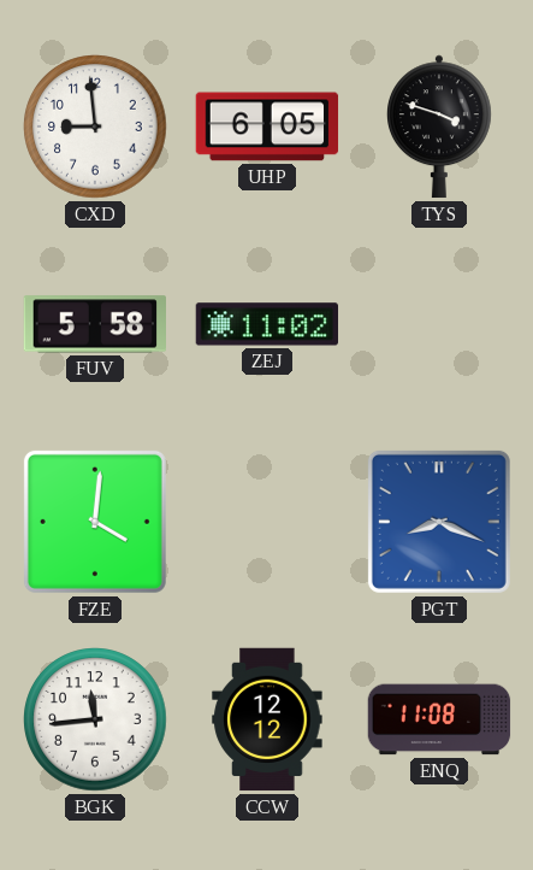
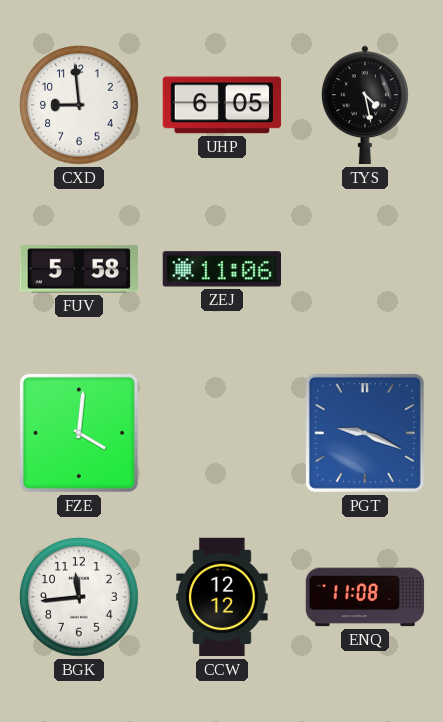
TYS: 3:48 -> 4:28 (366, 105)
ZEJ: 11:02 -> 11:06 (221, 269)
PGT: 8:19 -> 9:19 (365, 433)
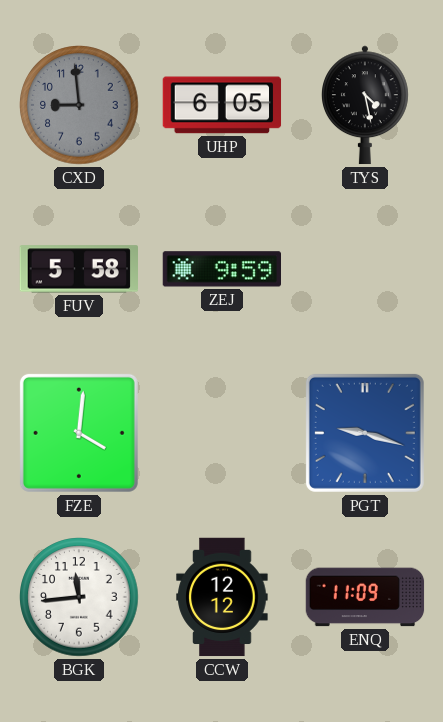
CXD dial: white -> grey (79, 105)
ZEJ: 11:06 -> 9:59 (221, 269)
PGT: 9:19 -> 9:18 (365, 433)
ENQ: 11:08 -> 11:09 (365, 597)
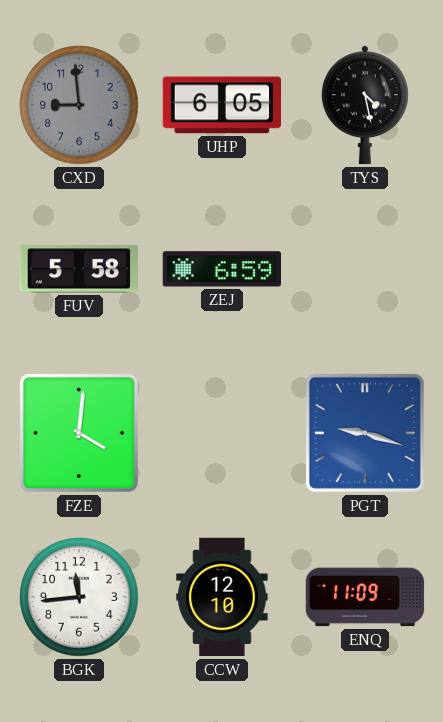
ZEJ: 9:59 -> 6:59 (221, 269)
CCW: 12:12 -> 12:10 (222, 597)
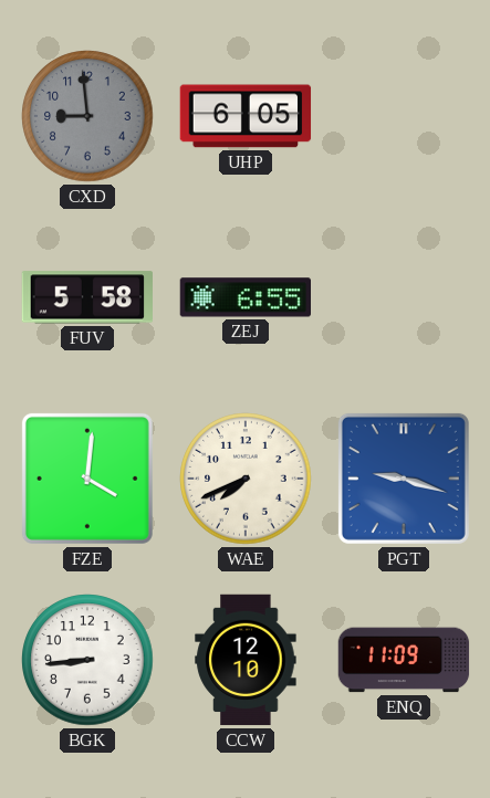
TYS: 4:28 -> none (366, 105)
ZEJ: 6:59 -> 6:55 (244, 297)
WAE: none -> 7:41 (246, 479)
BGK: 11:44 -> 8:44 (87, 660)
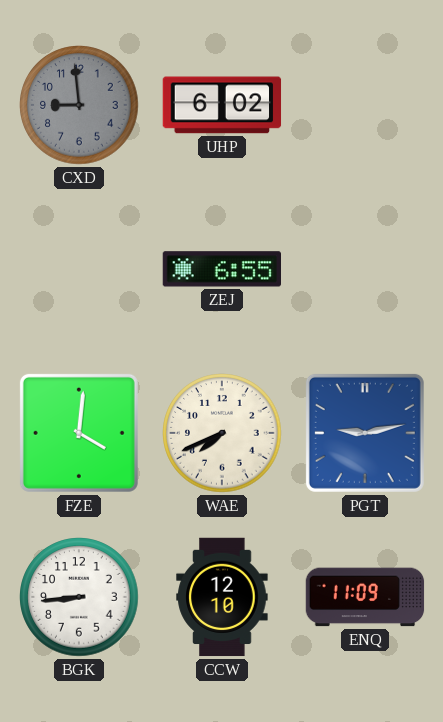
UHP: 6:05 -> 6:02 (222, 105)
FUV: 5:58 -> none (86, 297)
PGT: 9:18 -> 9:13 (365, 433)
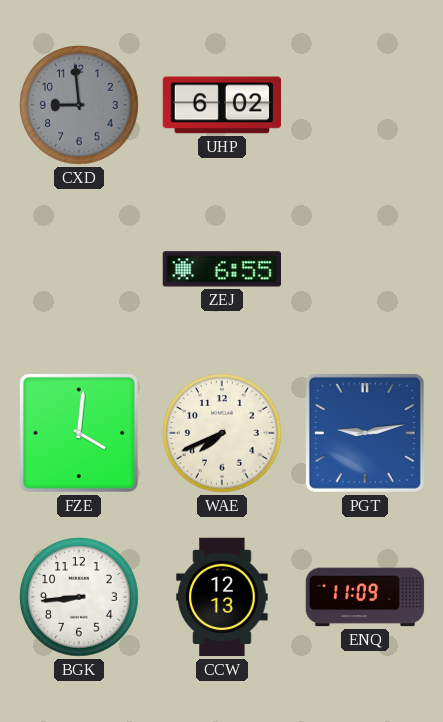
CCW: 12:10 -> 12:13 (222, 597)
